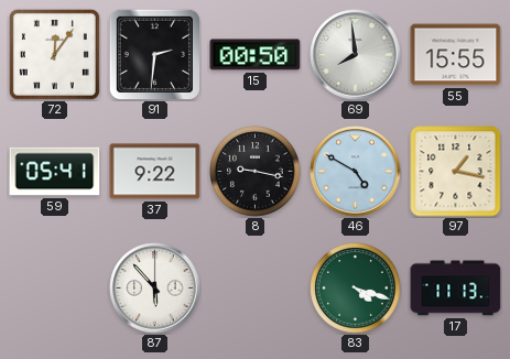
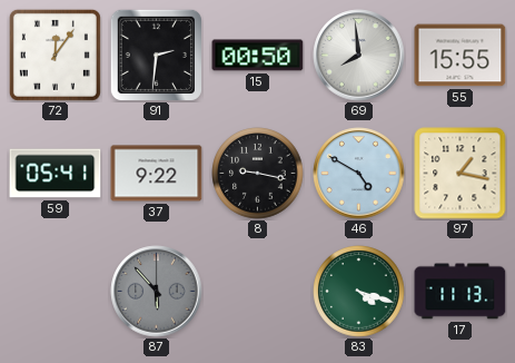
87 dial: white -> grey (157, 292)
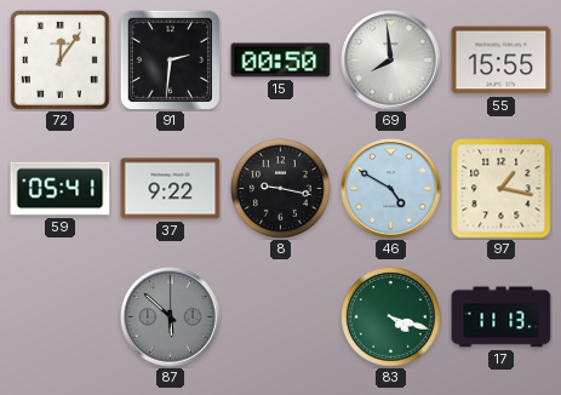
87: 5:53 -> 5:52 (171, 317)
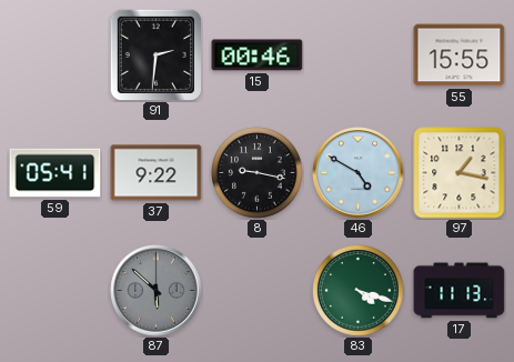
72: 12:06 -> none (59, 59)
15: 00:50 -> 00:46 (258, 56)
69: 7:59 -> none (391, 61)
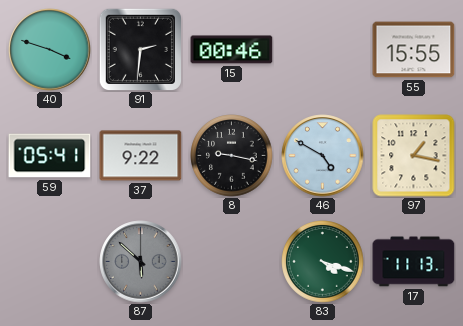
40: none -> 3:48 (50, 50)
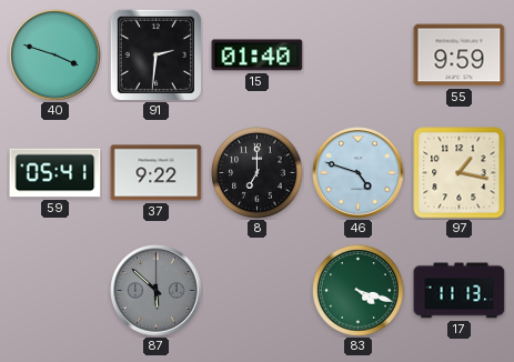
15: 00:46 -> 01:40 (258, 56)
55: 15:55 -> 9:59 (460, 56)
8: 9:17 -> 7:00 (258, 173)
46: 4:50 -> 4:48 (359, 173)
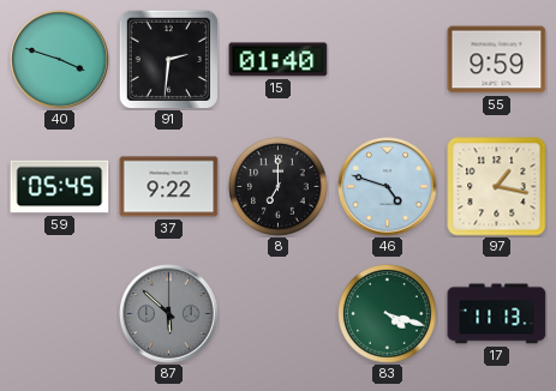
59: 05:41 -> 05:45 (60, 187)
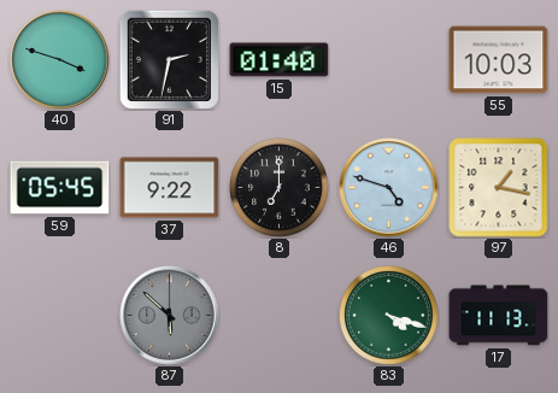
91: 2:31 -> 2:32 (169, 59)
55: 9:59 -> 10:03 (499, 60)
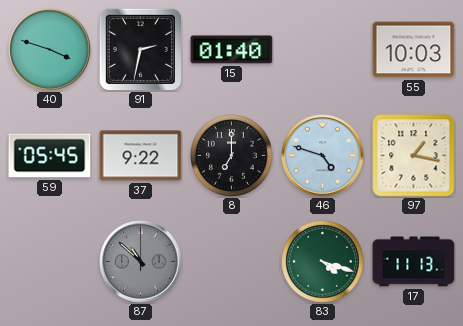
87: 5:52 -> 10:52 (141, 262)
